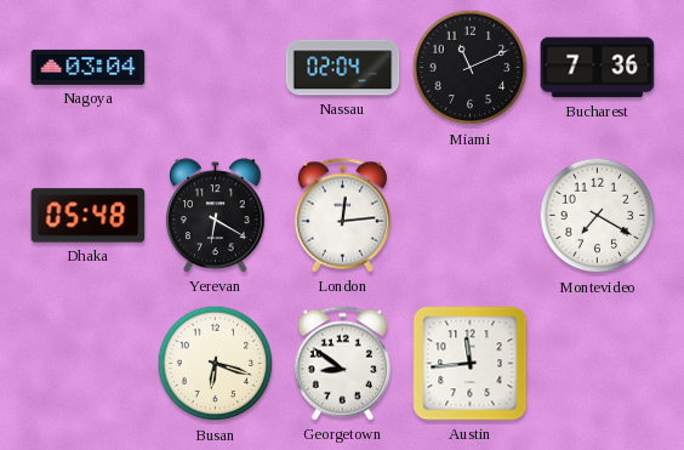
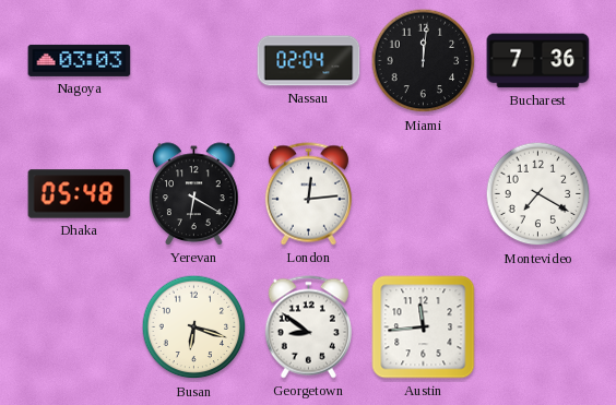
Nagoya: 03:04 -> 03:03 (80, 60)
Miami: 11:11 -> 12:01 (424, 61)
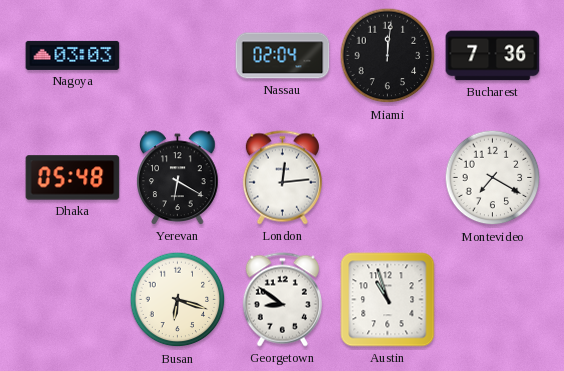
Austin: 11:44 -> 10:57 (388, 300)
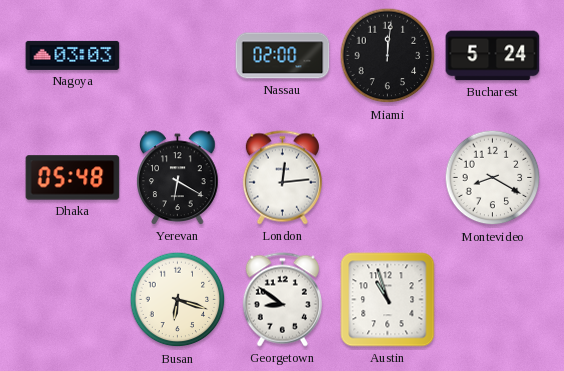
Nassau: 02:04 -> 02:00 (283, 56)
Bucharest: 7:36 -> 5:24 (493, 56)
Montevideo: 7:20 -> 8:20 (493, 178)
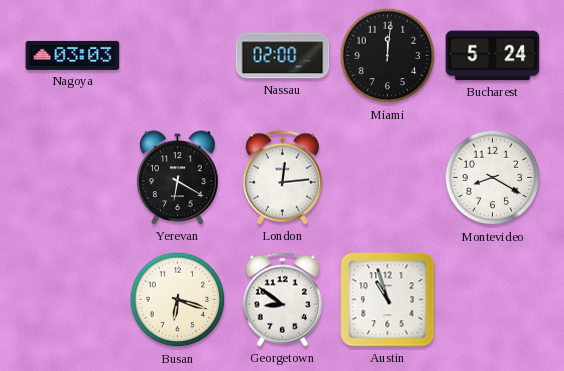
Dhaka: 05:48 -> none (73, 178)
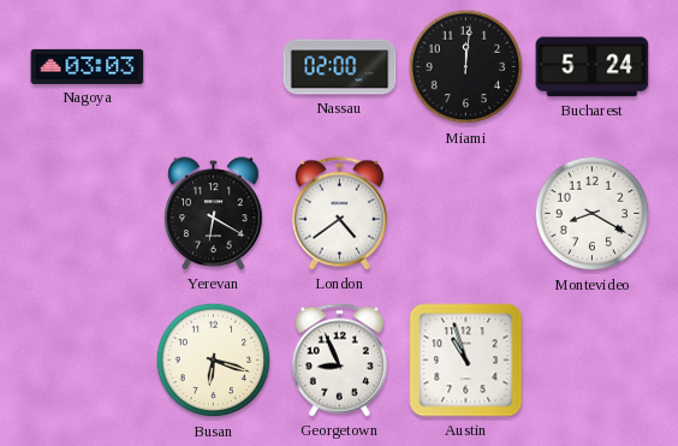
London: 12:14 -> 4:39 (339, 214)
Georgetown: 8:51 -> 8:56 (339, 361)
